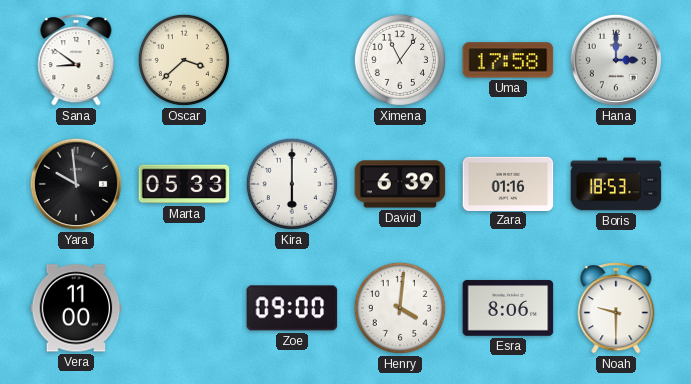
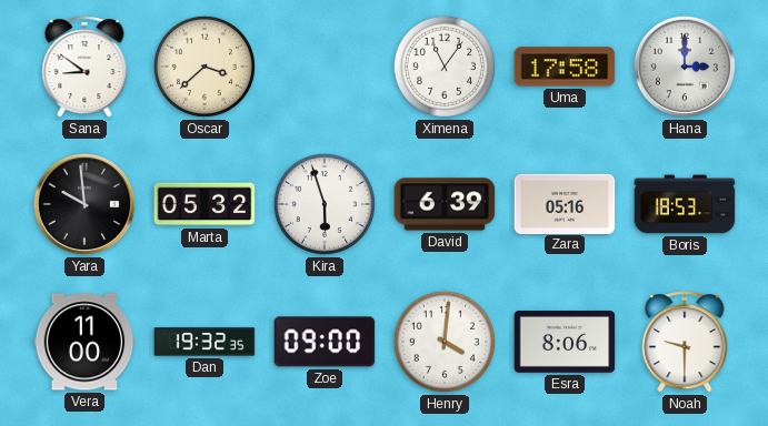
Marta: 05:33 -> 05:32 (205, 204)
Kira: 6:00 -> 5:57 (325, 204)
Zara: 01:16 -> 05:16 (565, 203)
Dan: none -> 19:32 (205, 342)
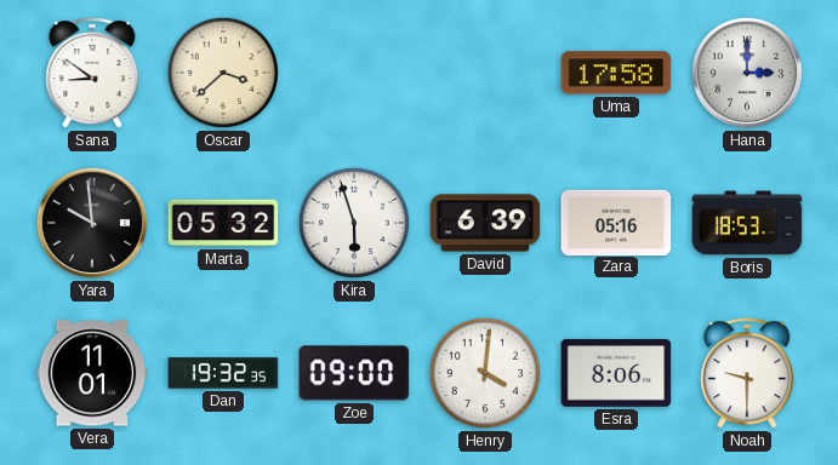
Ximena: 11:06 -> none (445, 67)
Vera: 11:00 -> 11:01 (92, 373)
